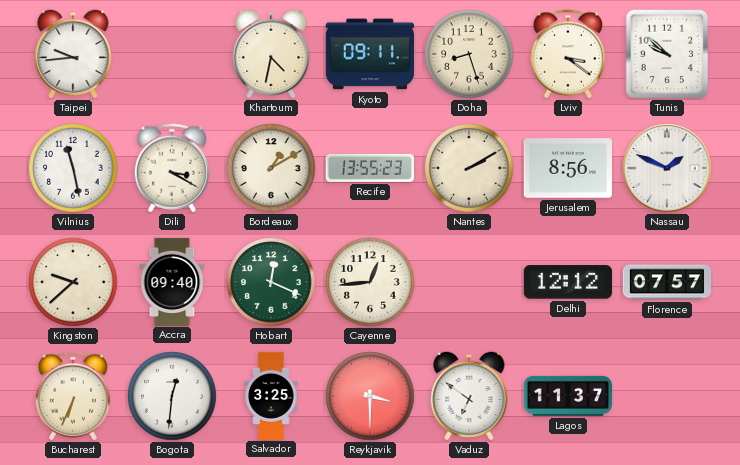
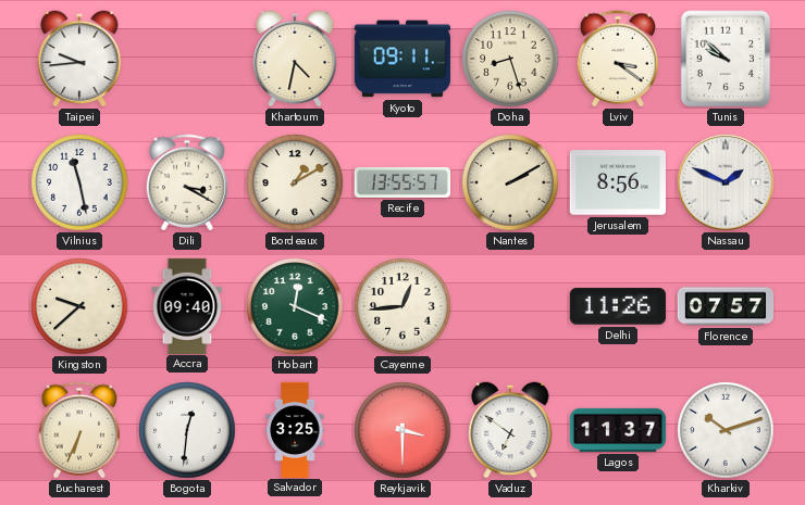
Recife: 13:55:23 -> 13:55:57 (403, 182)
Delhi: 12:12 -> 11:26 (618, 306)
Kharkiv: none -> 10:12 (726, 430)
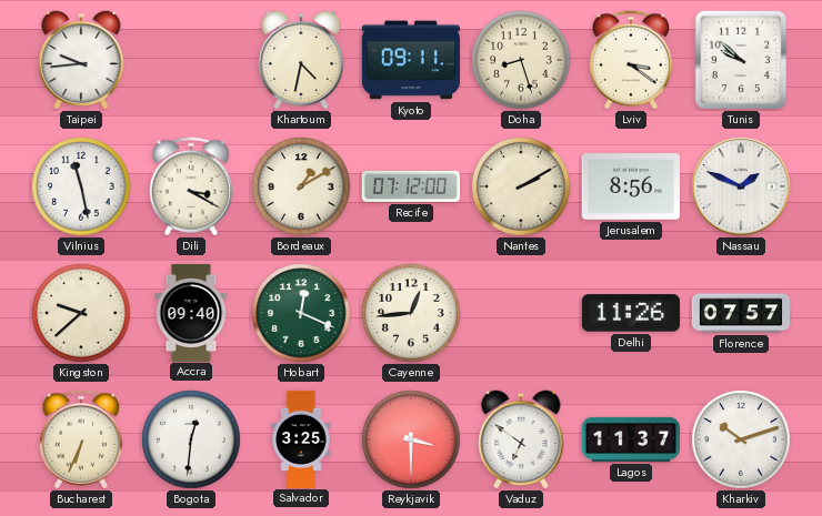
Recife: 13:55 -> 07:12 (411, 186)
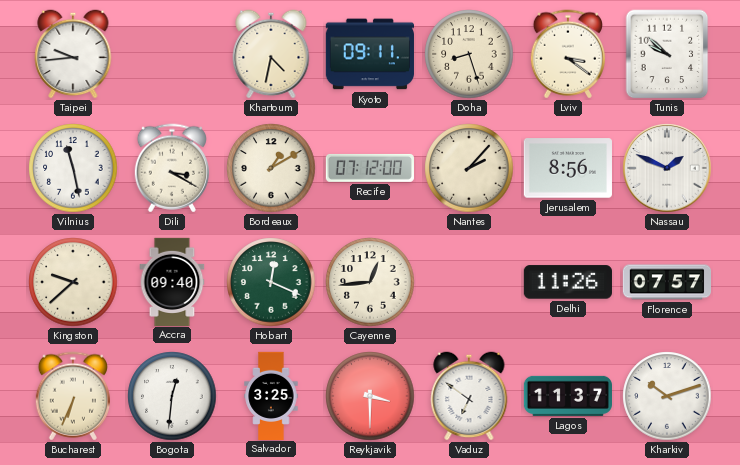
Nantes: 2:10 -> 2:07 (469, 168)
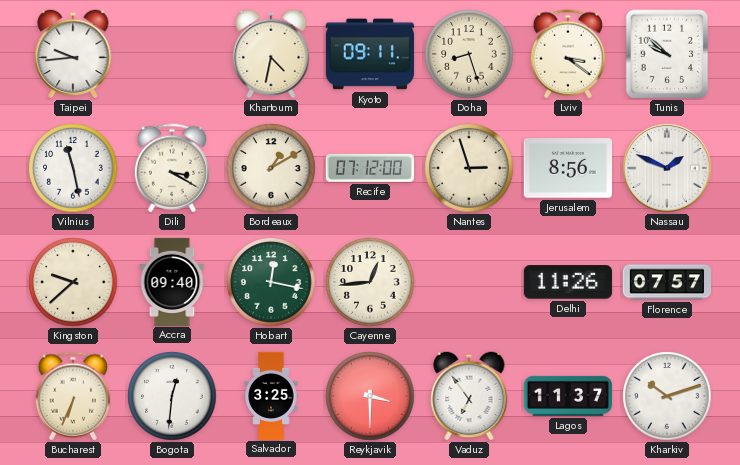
Nantes: 2:07 -> 2:57 (469, 168)
Hobart: 12:19 -> 12:17 (271, 282)
Vaduz: 6:51 -> 6:54 (469, 396)
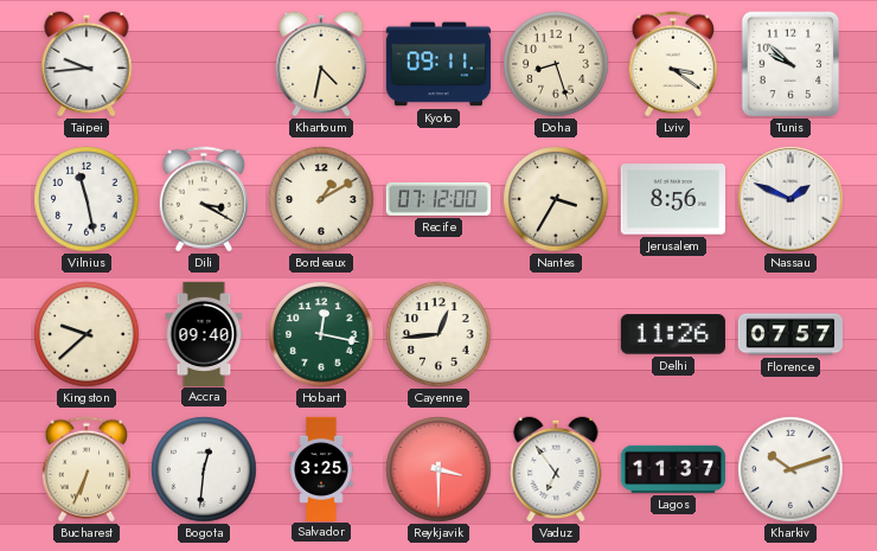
Nantes: 2:57 -> 3:35 (556, 199)
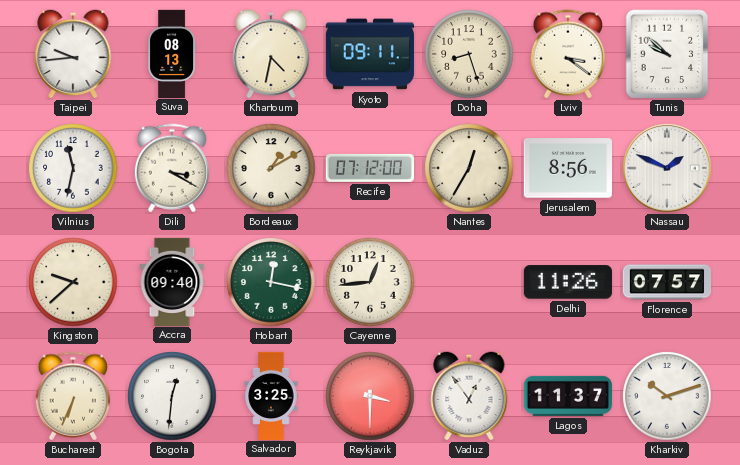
Suva: none -> 08:13 (172, 53)
Vilnius: 11:28 -> 11:32 (73, 168)
Nantes: 3:35 -> 12:35 (469, 168)
Vaduz: 6:54 -> 12:54 (469, 396)
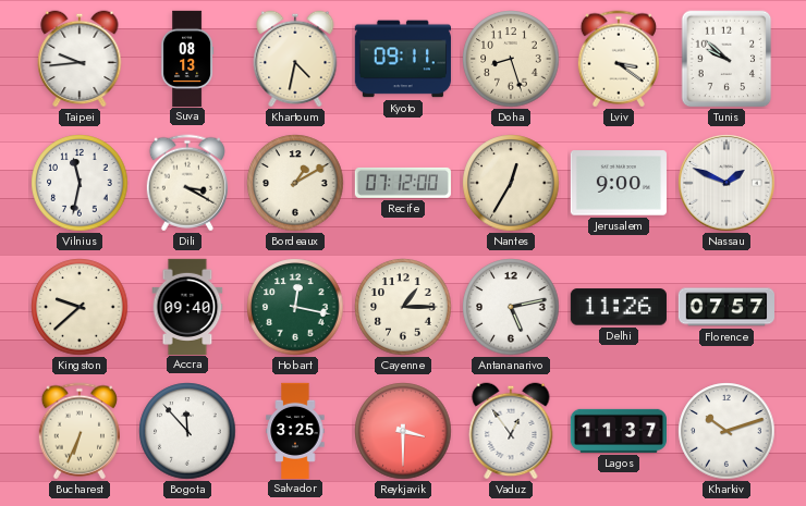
Jerusalem: 8:56 -> 9:00 (619, 183)
Cayenne: 12:44 -> 1:15 (403, 307)
Antananarivo: none -> 5:13 (511, 307)
Bogota: 12:31 -> 11:53 (187, 431)
